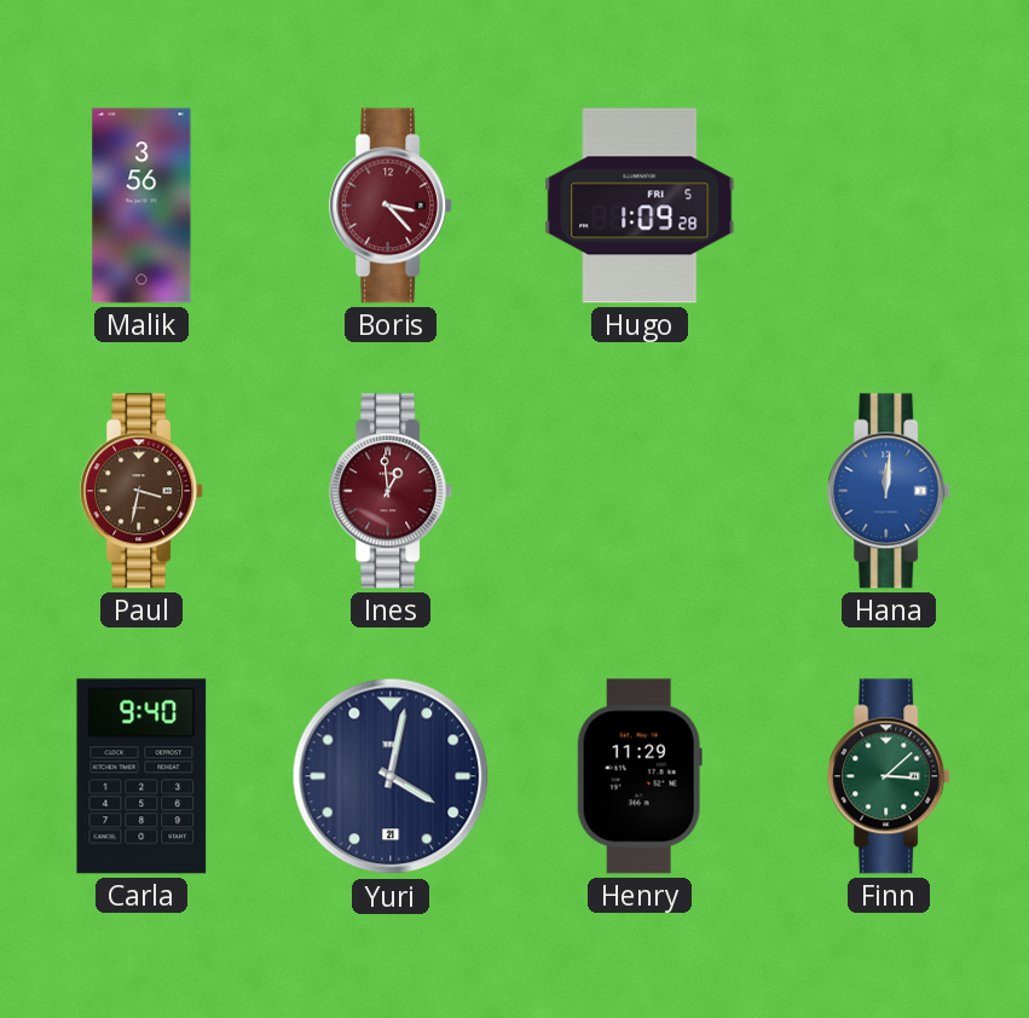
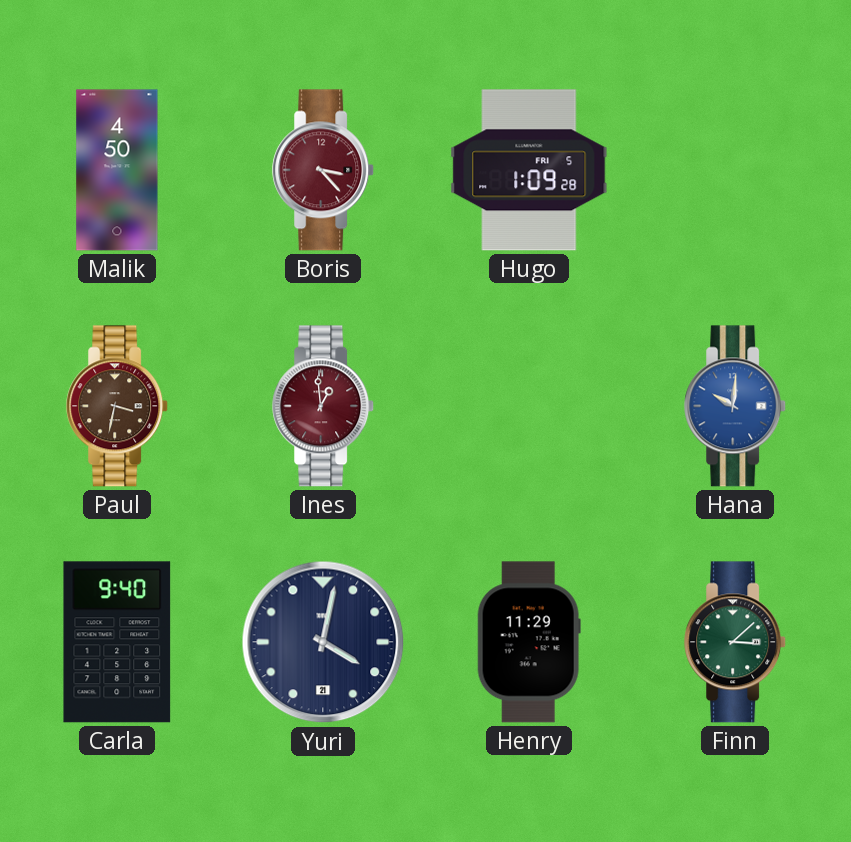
Malik: 3:56 -> 4:50 (117, 170)
Hana: 12:01 -> 10:01 (736, 406)
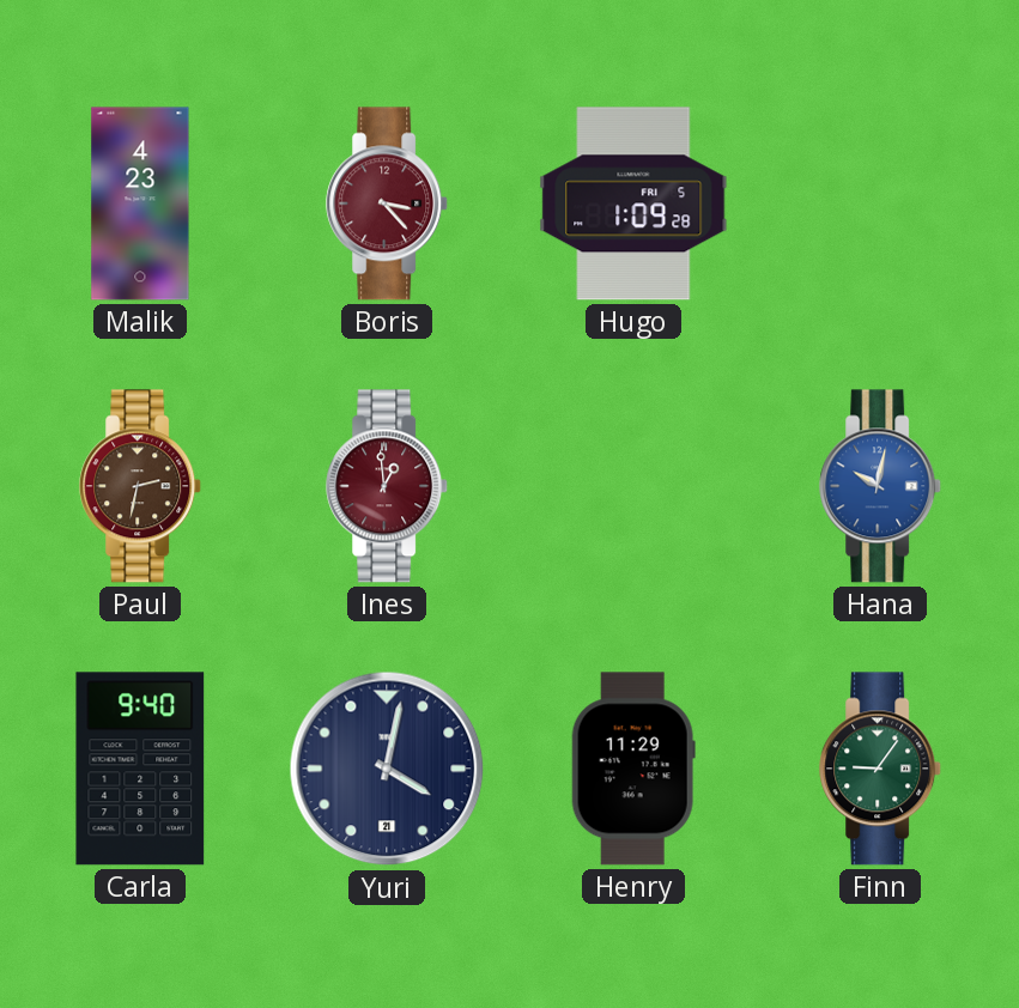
Malik: 4:50 -> 4:23 (140, 204)
Paul: 3:32 -> 2:32 (141, 486)
Hana: 10:01 -> 10:02 (881, 486)
Finn: 3:08 -> 9:06 (881, 769)
